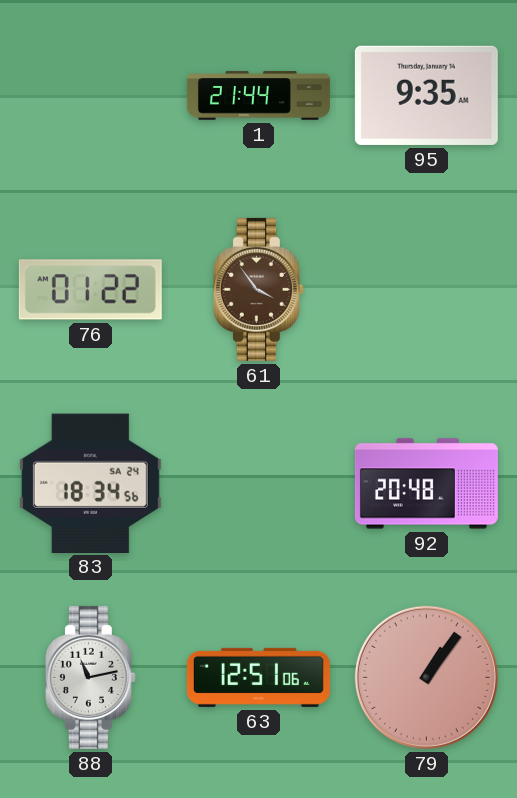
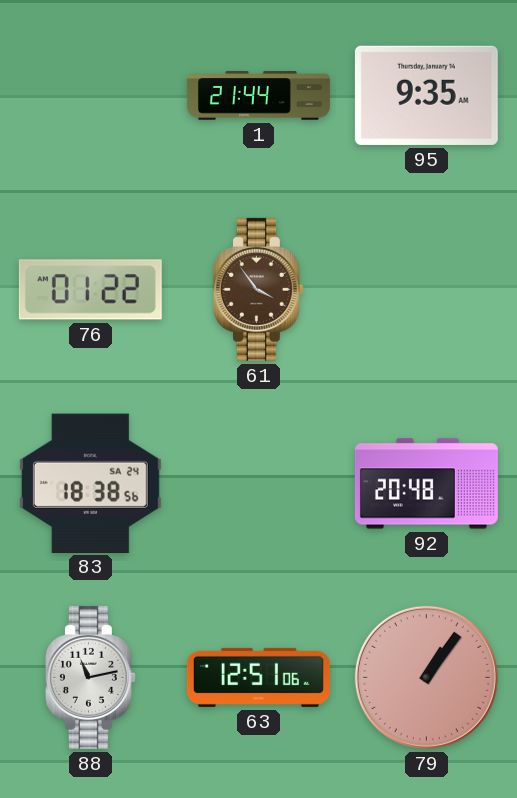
83: 18:34 -> 18:38 (90, 483)
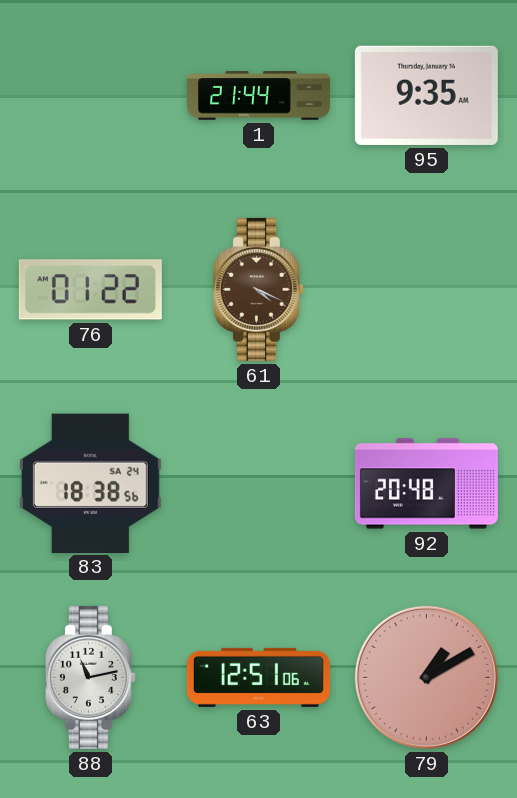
61: 3:54 -> 4:19 (258, 289)
79: 1:06 -> 1:10 (426, 677)
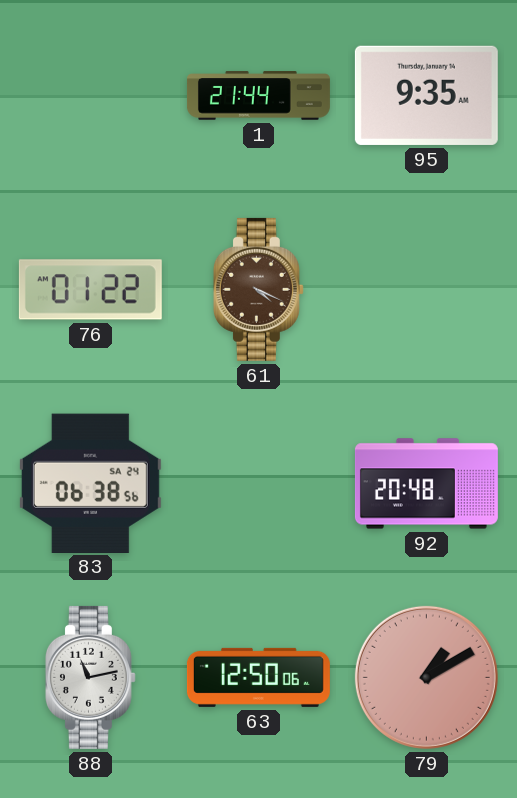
83: 18:38 -> 06:38 (90, 483)
63: 12:51 -> 12:50 (258, 677)
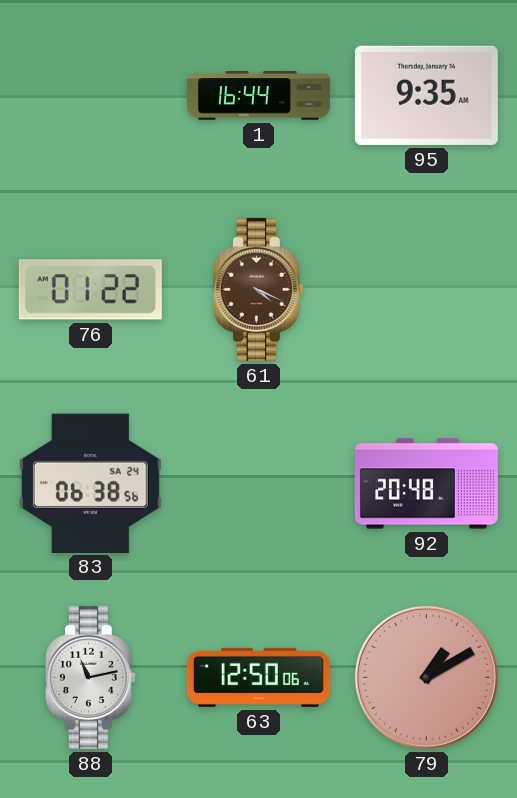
1: 21:44 -> 16:44 (258, 96)
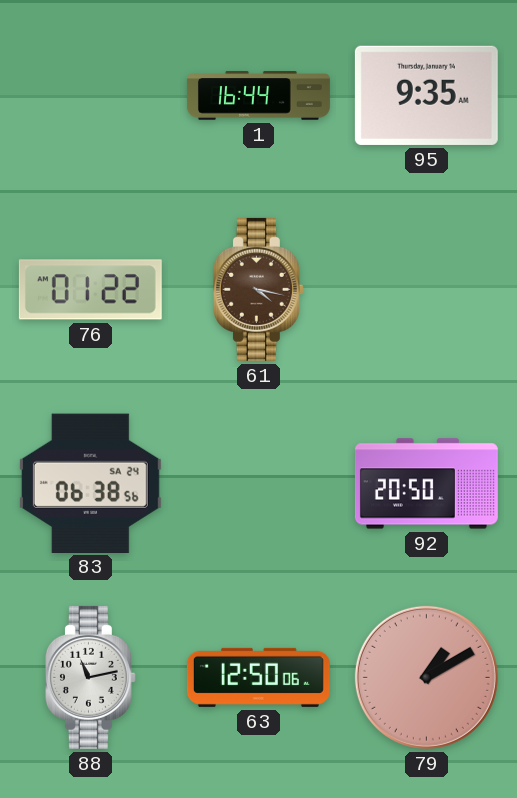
61: 4:19 -> 4:17 (258, 289)
92: 20:48 -> 20:50 (426, 484)
